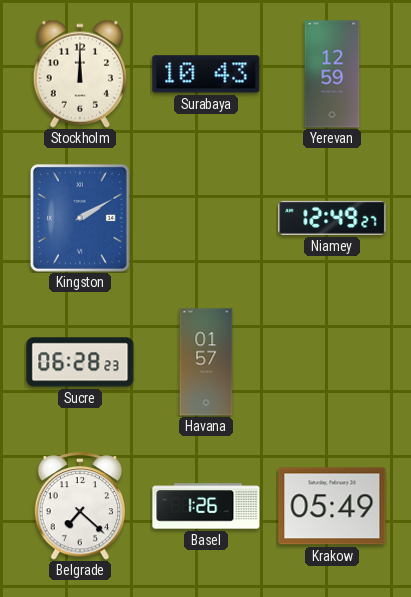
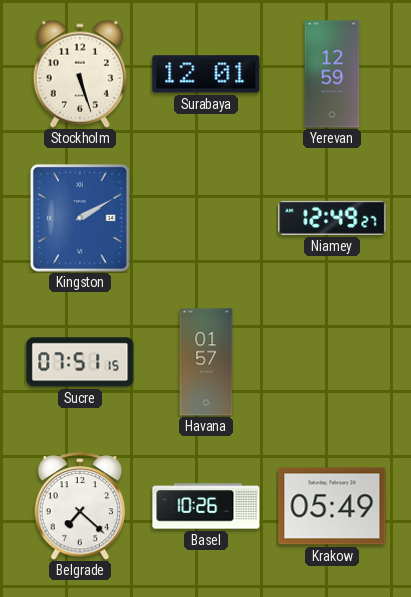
Stockholm: 12:00 -> 5:27 (80, 74)
Surabaya: 10:43 -> 12:01 (206, 74)
Sucre: 06:28 -> 07:51 (80, 362)
Basel: 1:26 -> 10:26 (206, 506)
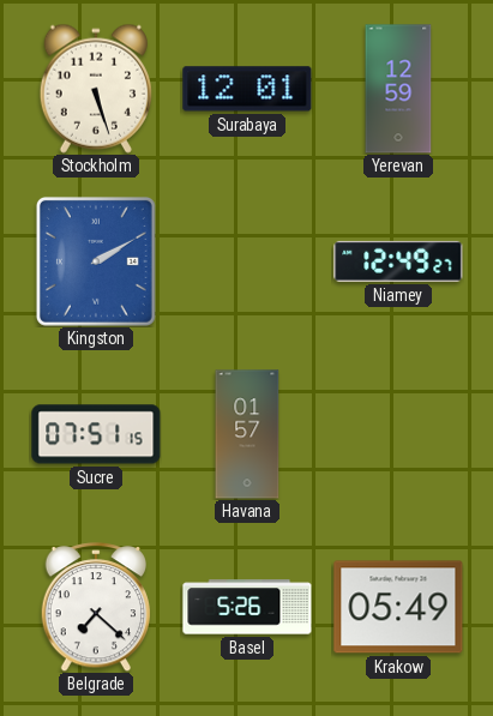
Basel: 10:26 -> 5:26 (247, 607)
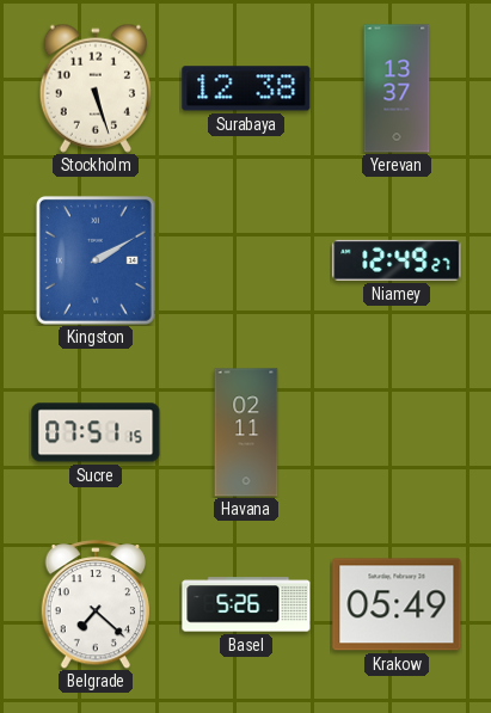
Surabaya: 12:01 -> 12:38 (246, 88)
Yerevan: 12:59 -> 13:37 (397, 88)
Havana: 01:57 -> 02:11 (246, 432)
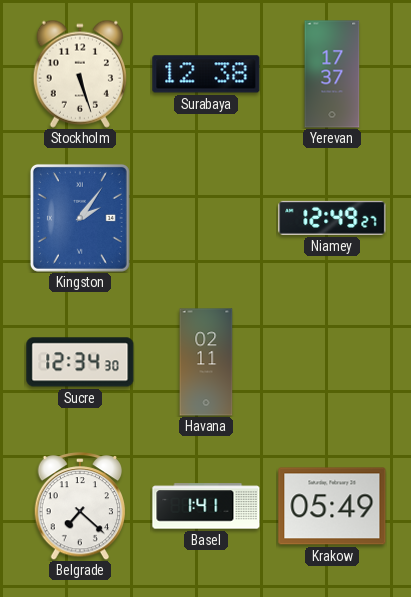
Yerevan: 13:37 -> 17:37 (332, 74)
Kingston: 2:10 -> 2:06 (80, 218)
Sucre: 07:51 -> 12:34 (80, 362)
Basel: 5:26 -> 1:41 (206, 506)
